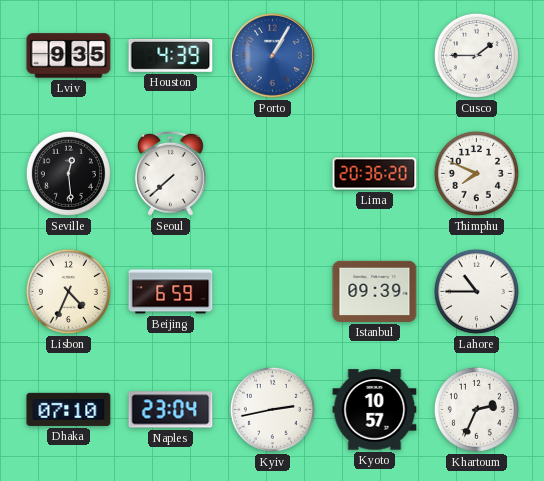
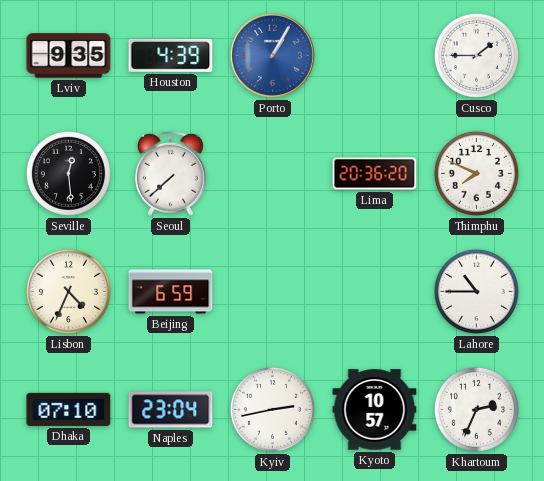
Istanbul: 09:39 -> none (375, 291)
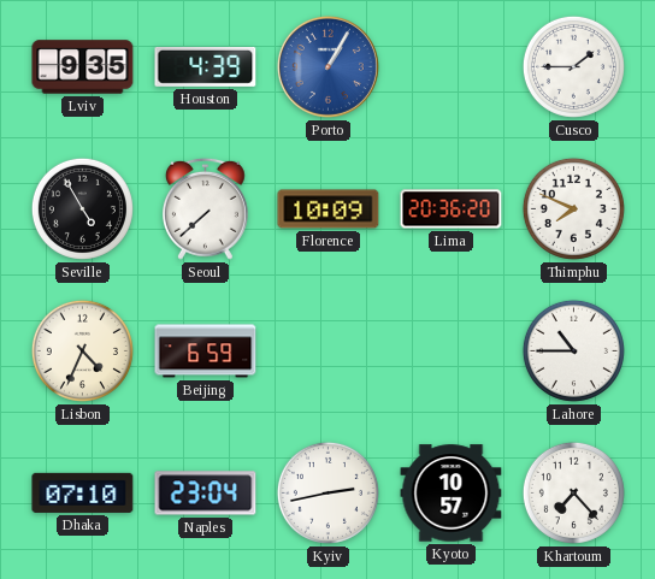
Seville: 12:29 -> 4:55 (82, 208)
Florence: none -> 10:09 (329, 209)
Khartoum: 2:34 -> 7:23 (573, 492)
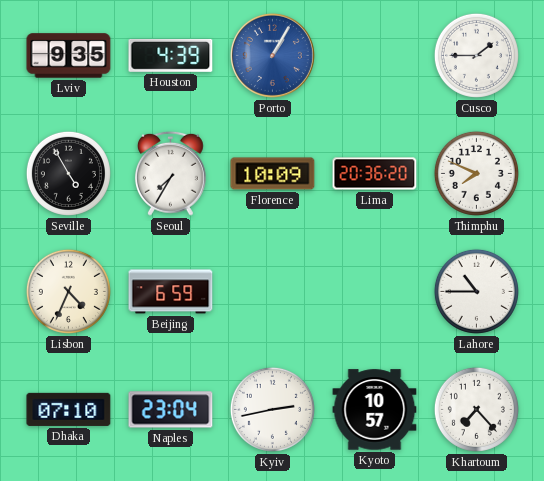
Seoul: 7:38 -> 7:35 (170, 173)
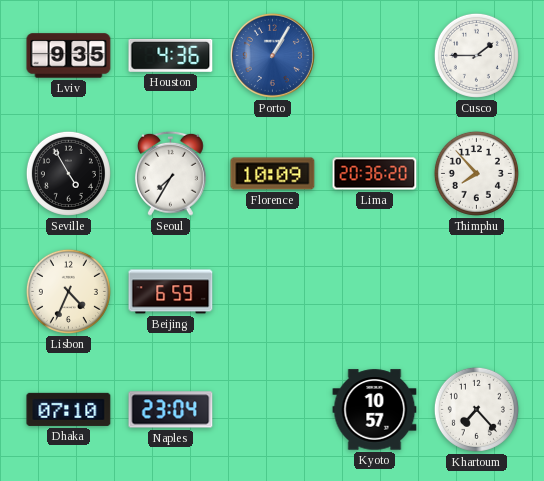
Houston: 4:39 -> 4:36 (171, 55)
Thimphu: 7:49 -> 7:53 (476, 173)
Lahore: 10:45 -> none (476, 291)
Kyiv: 2:43 -> none (272, 409)
